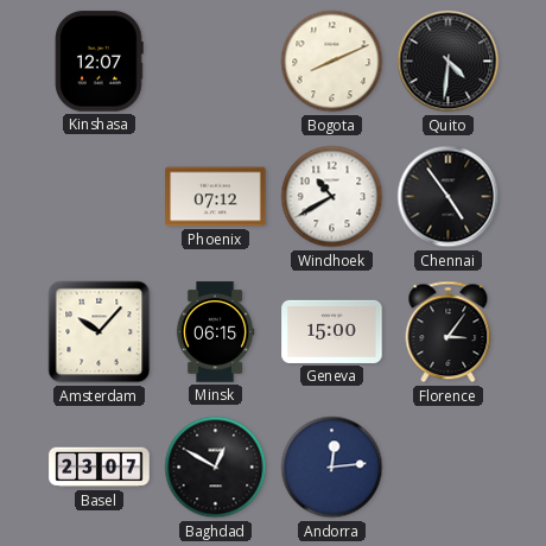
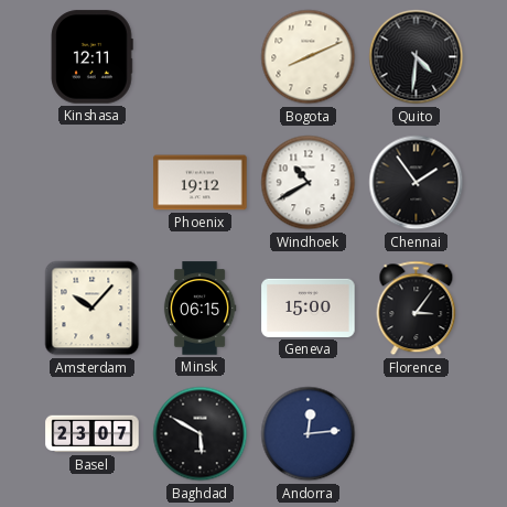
Kinshasa: 12:07 -> 12:11 (91, 57)
Phoenix: 07:12 -> 19:12 (201, 183)
Chennai: 4:54 -> 1:54 (417, 183)
Baghdad: 12:50 -> 5:50 (201, 434)
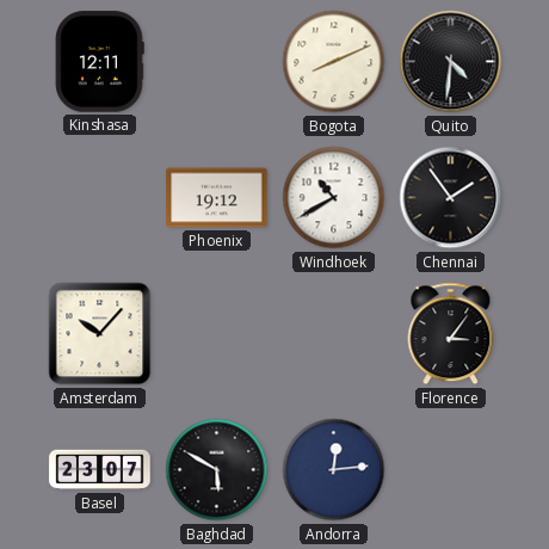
Minsk: 06:15 -> none (199, 309)
Geneva: 15:00 -> none (309, 308)
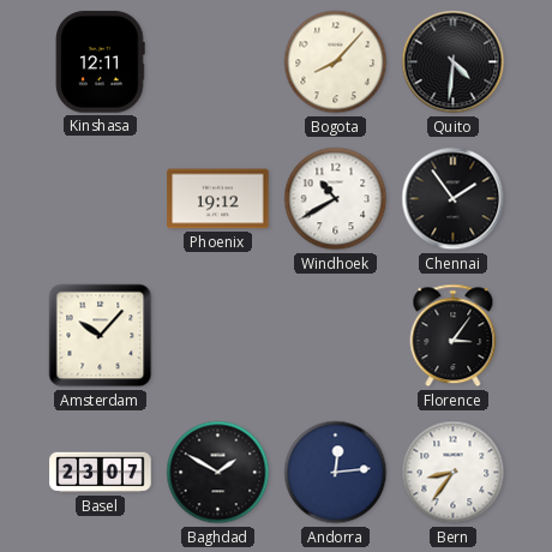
Bogota: 8:11 -> 8:07 (336, 62)
Baghdad: 5:50 -> 1:50 (218, 473)
Bern: none -> 8:36 (454, 473)
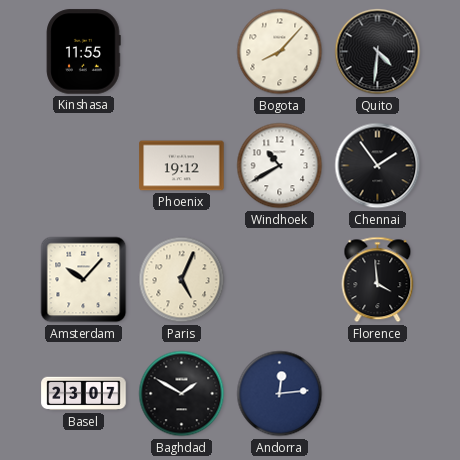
Kinshasa: 12:11 -> 11:55 (83, 52)
Paris: none -> 5:04 (182, 280)
Florence: 3:06 -> 3:59 (378, 280)
Bern: 8:36 -> none (454, 473)
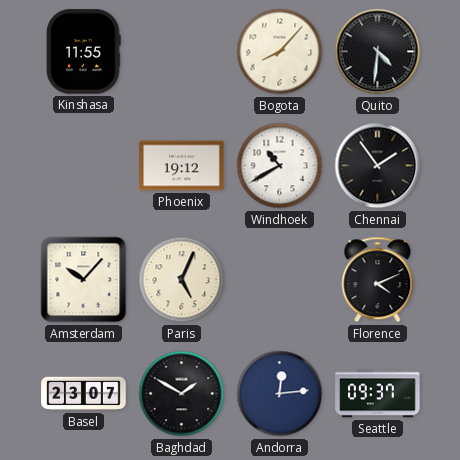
Florence: 3:59 -> 4:11 (378, 280)
Seattle: none -> 09:37 (378, 394)
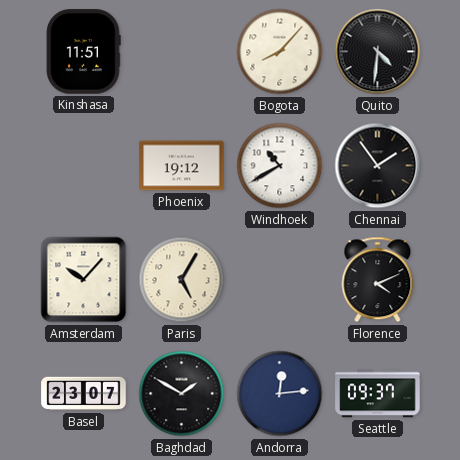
Kinshasa: 11:55 -> 11:51 (83, 52)
Paris: 5:04 -> 5:05 (182, 280)
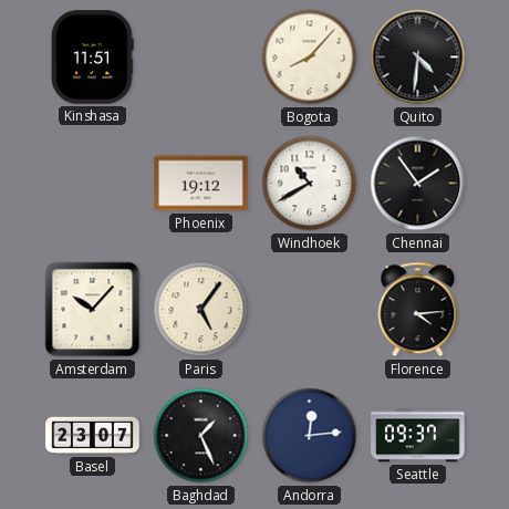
Paris: 5:05 -> 5:06 (201, 310)
Florence: 4:11 -> 4:14 (418, 310)
Baghdad: 1:50 -> 1:26 (201, 436)
